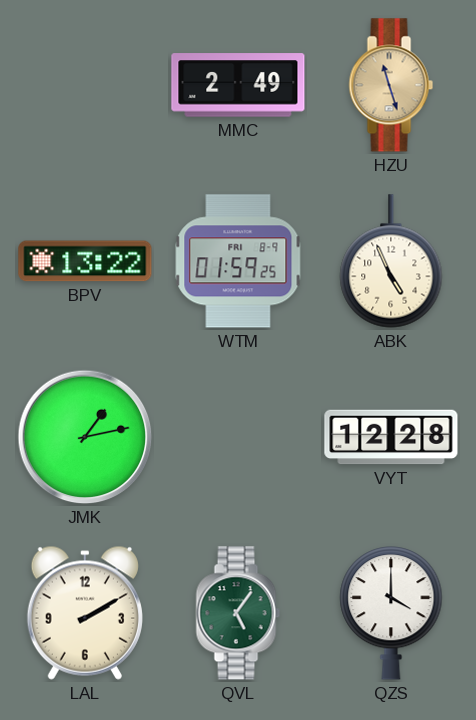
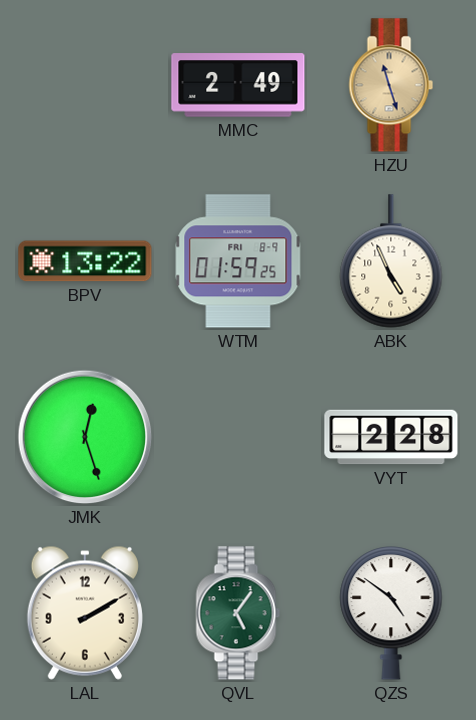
JMK: 1:13 -> 12:27 (85, 437)
VYT: 12:28 -> 2:28 (391, 437)
QZS: 4:00 -> 4:51 (391, 613)
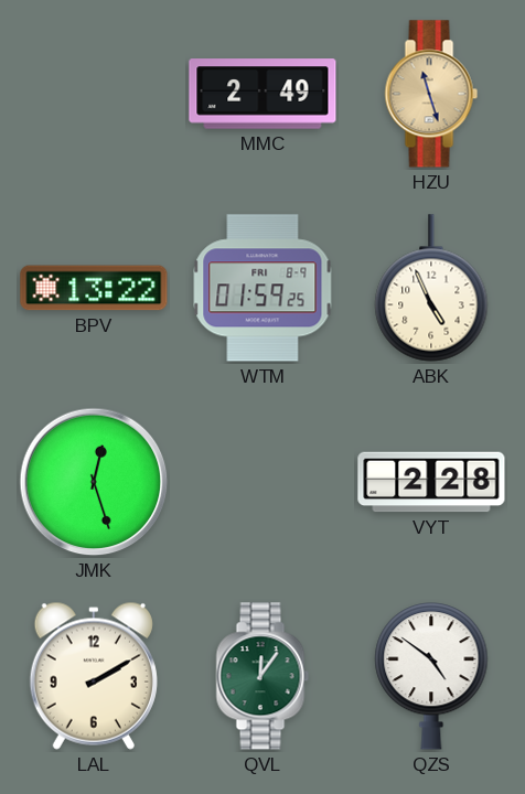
QVL: 5:06 -> 12:06 (262, 676)
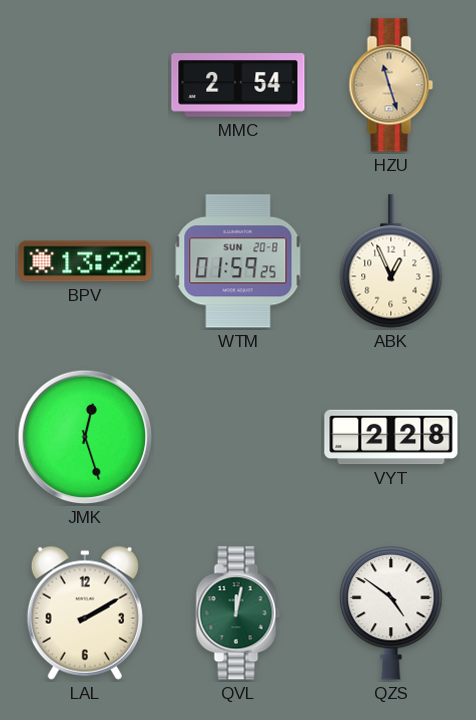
MMC: 2:49 -> 2:54 (238, 85)
WTM date: FRI 8-9 -> SUN 20-8 (238, 261)
ABK: 4:56 -> 12:56 (391, 261)
QVL: 12:06 -> 12:02 (238, 613)
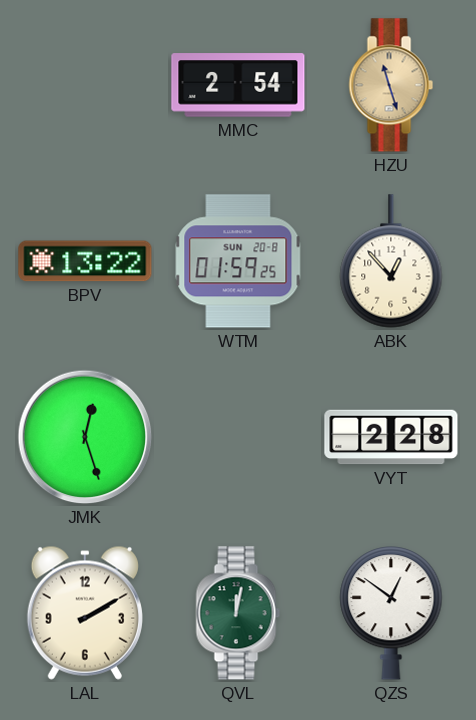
ABK: 12:56 -> 12:53 (391, 261)
QZS: 4:51 -> 12:51 (391, 613)
